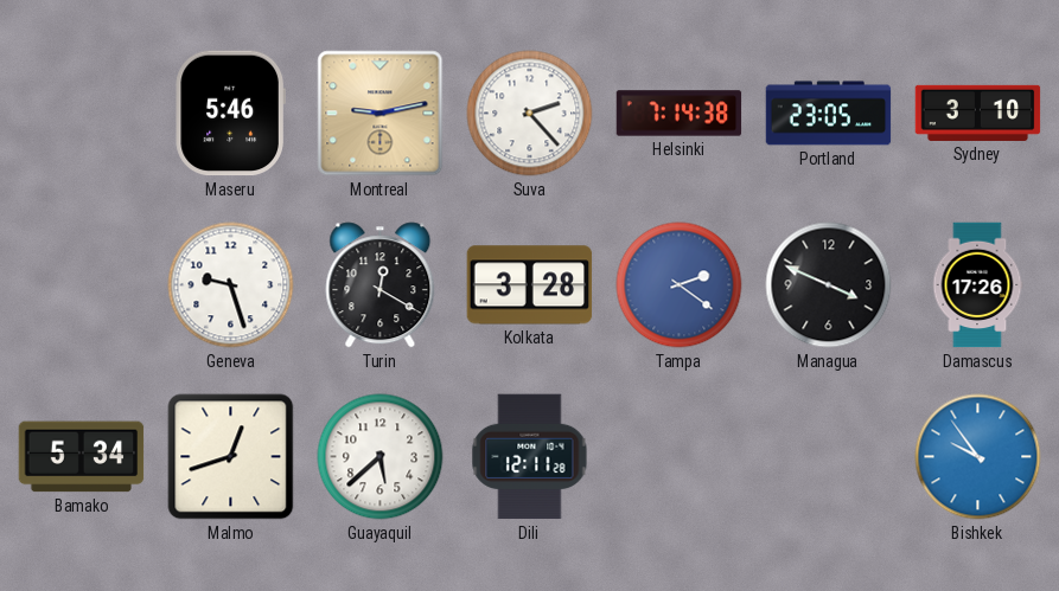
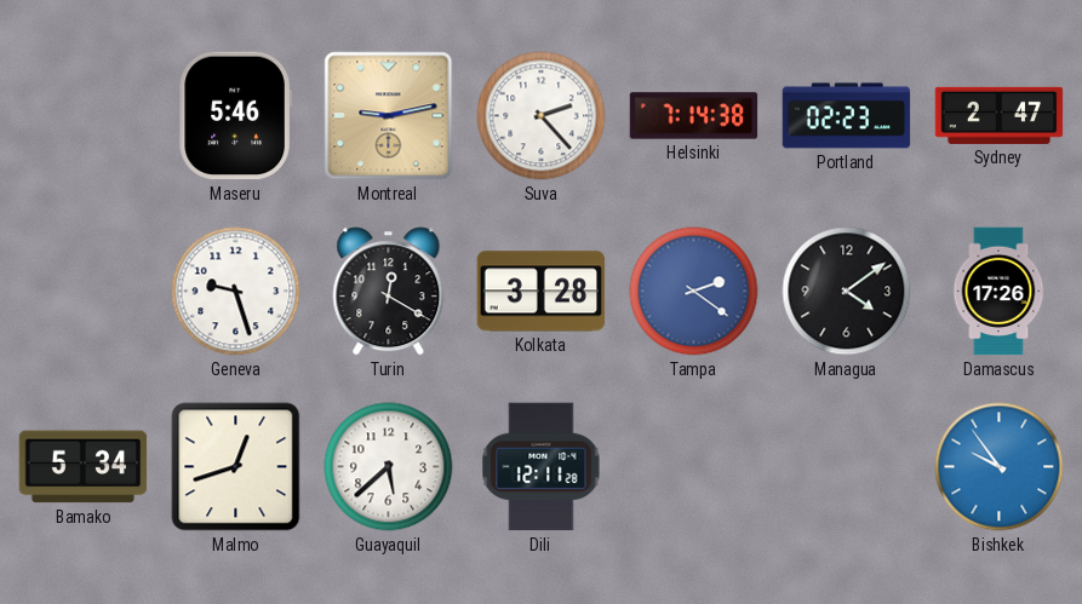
Portland: 23:05 -> 02:23 (847, 116)
Sydney: 3:10 -> 2:47 (1000, 115)
Managua: 3:49 -> 4:09 (847, 292)
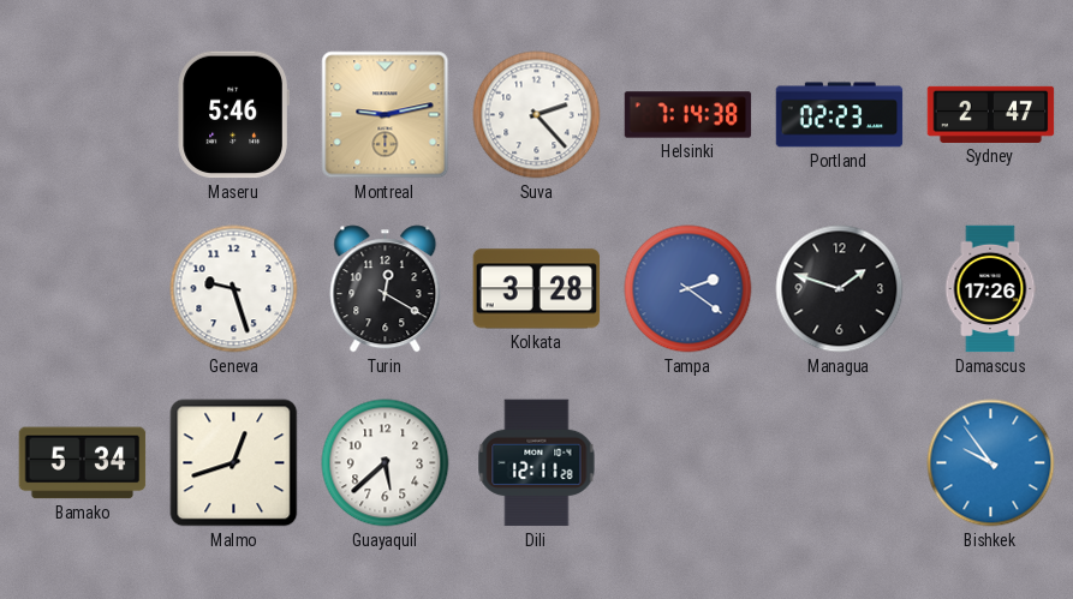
Managua: 4:09 -> 1:48 (840, 289)
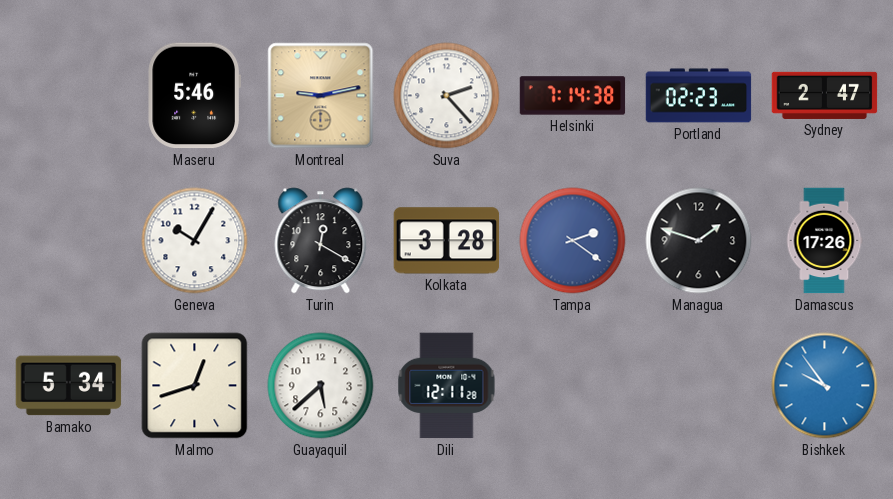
Geneva: 9:27 -> 10:05 (195, 241)
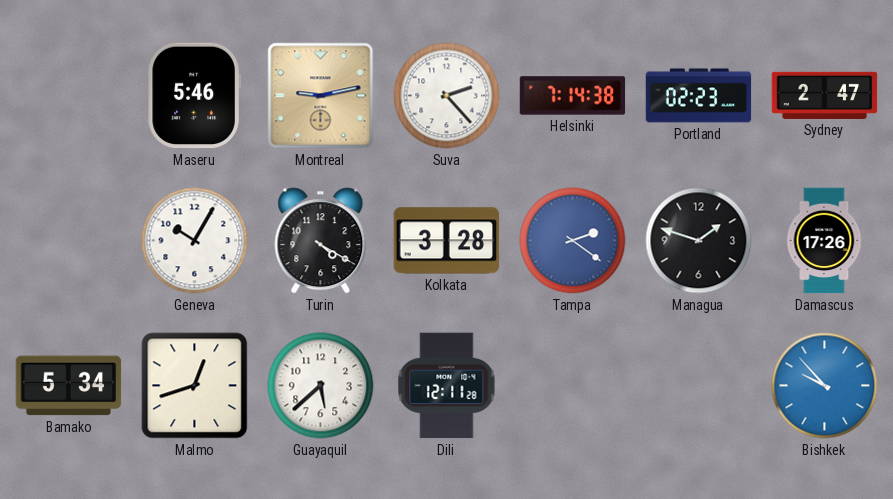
Turin: 12:20 -> 4:20 (321, 241)
Bishkek: 9:54 -> 9:53 (825, 386)
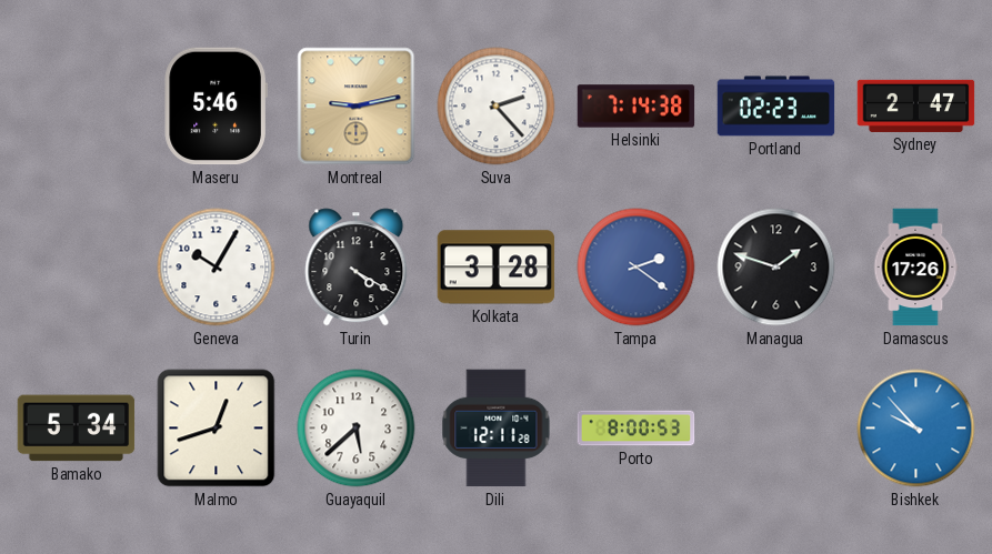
Porto: none -> 8:00 (637, 429)
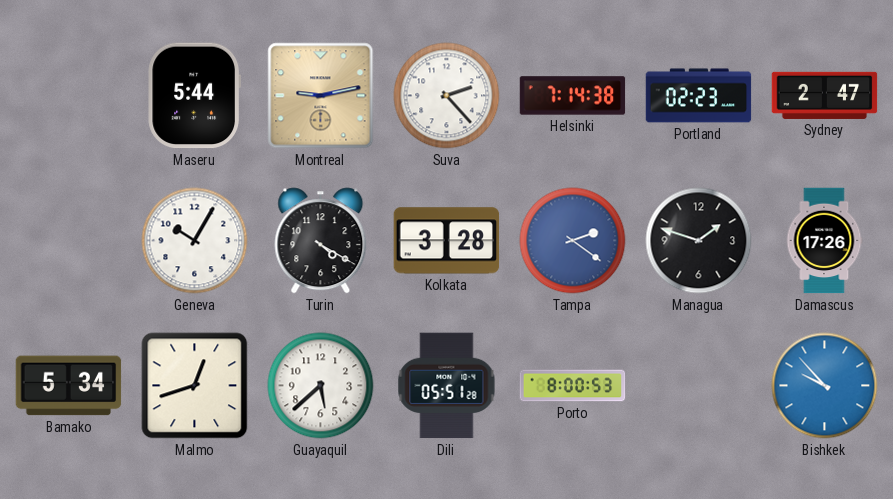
Maseru: 5:46 -> 5:44 (194, 96)
Dili: 12:11 -> 05:51 (447, 386)
